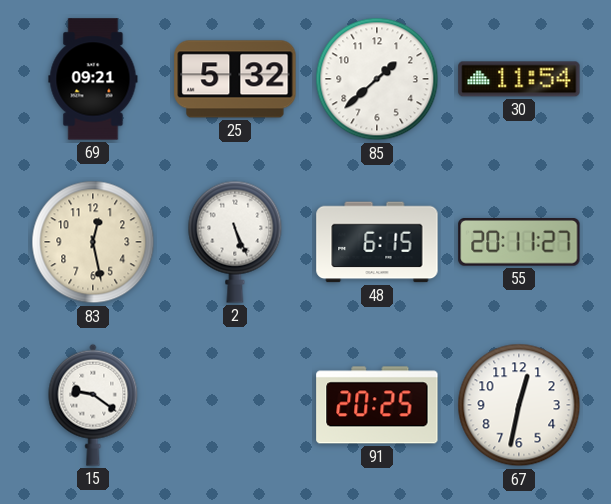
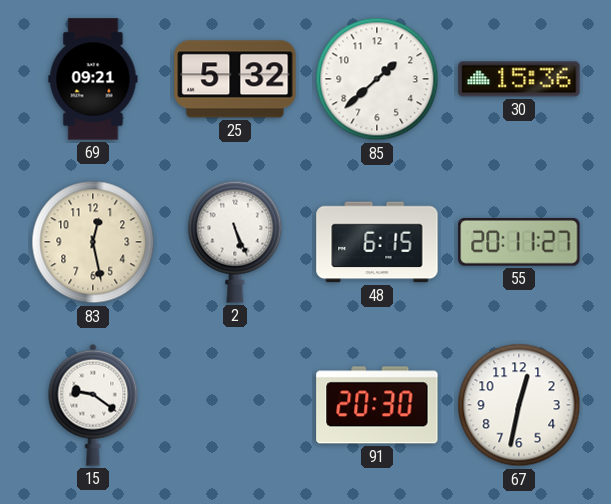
30: 11:54 -> 15:36 (519, 79)
91: 20:25 -> 20:30 (377, 405)
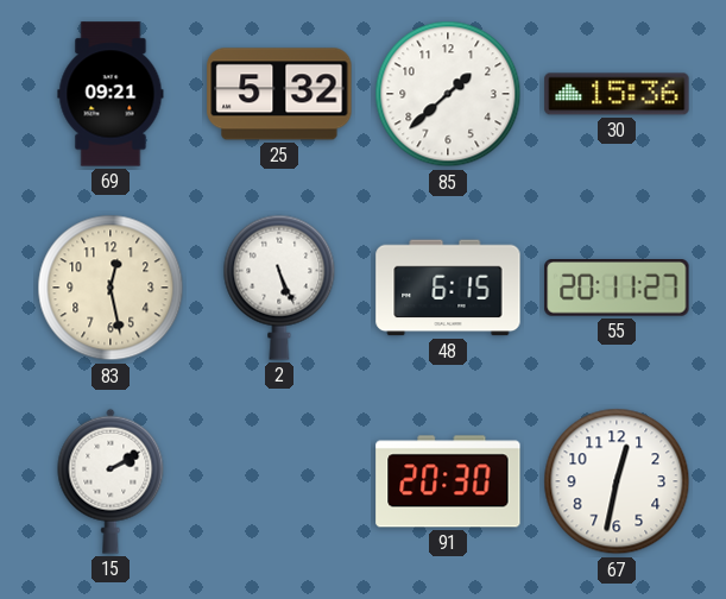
15: 9:21 -> 2:10 (111, 481)
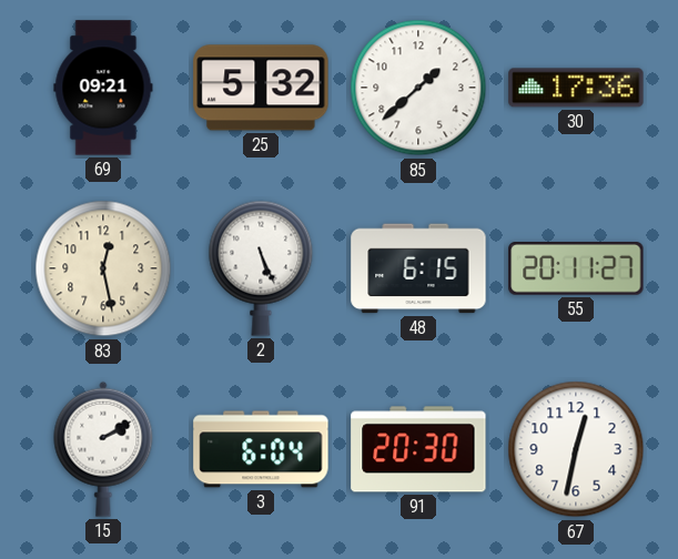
30: 15:36 -> 17:36 (576, 88)
3: none -> 6:04 (261, 449)
